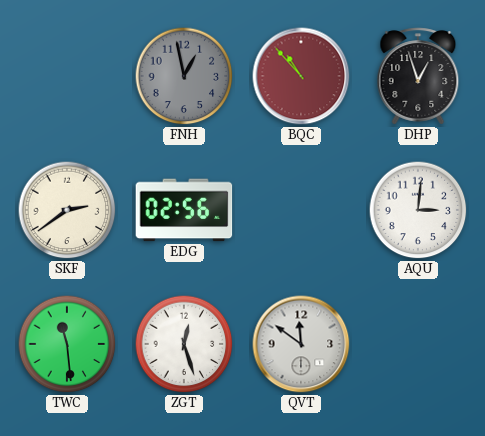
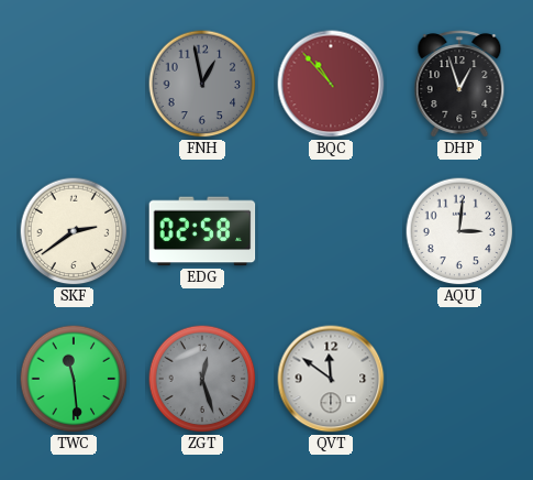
EDG: 02:56 -> 02:58 (202, 231)
ZGT dial: white -> grey (202, 379)
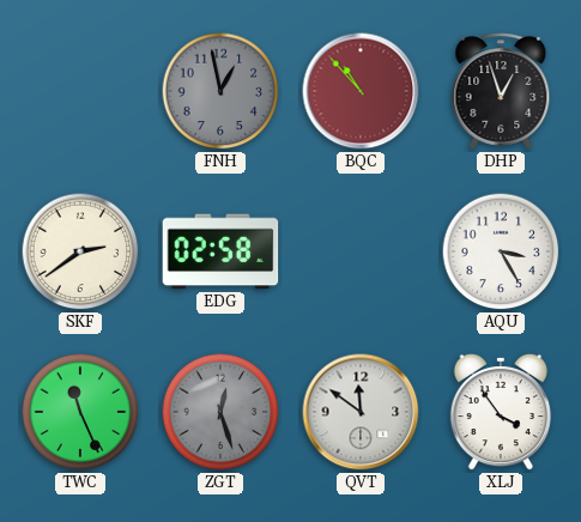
AQU: 3:01 -> 3:25 (501, 251)
TWC: 11:29 -> 11:26 (80, 412)
XLJ: none -> 3:54 (501, 412)
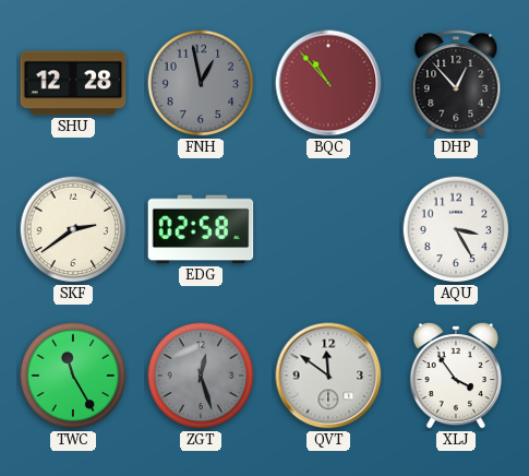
SHU: none -> 12:28 (73, 83)
DHP: 12:57 -> 12:53 (456, 83)
TWC: 11:26 -> 11:25 (73, 376)
